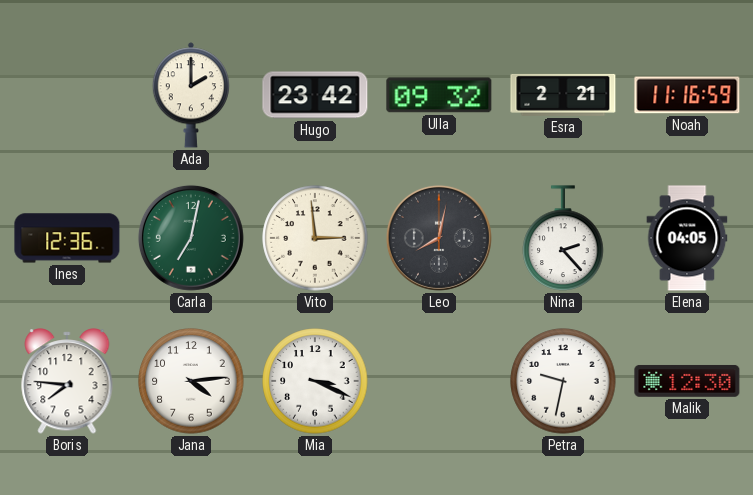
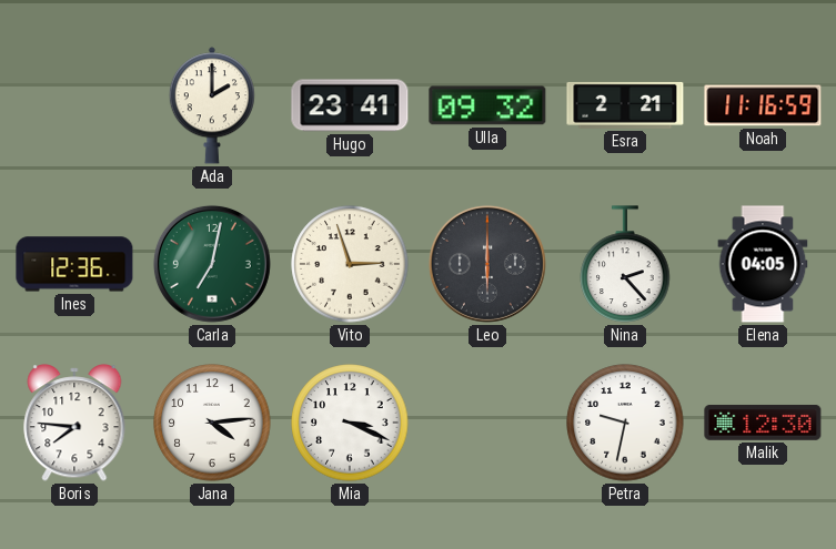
Hugo: 23:42 -> 23:41 (350, 105)
Vito: 2:59 -> 2:57 (350, 264)
Leo: 8:02 -> 6:00 (487, 264)
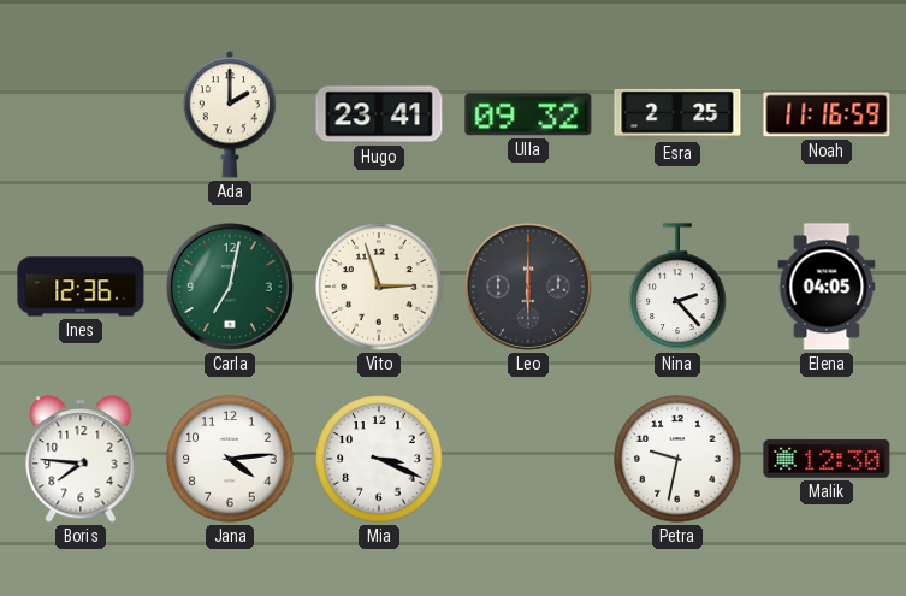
Esra: 2:21 -> 2:25 (677, 114)
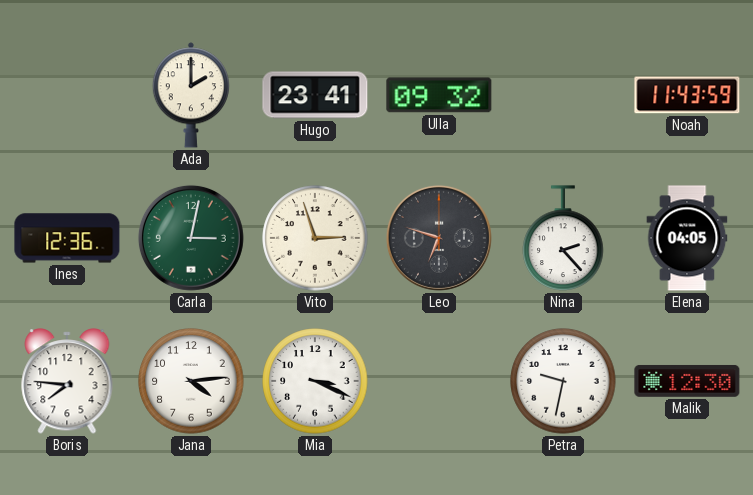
Esra: 2:25 -> none (677, 114)
Noah: 11:16 -> 11:43 (687, 95)
Carla: 7:02 -> 3:02 (191, 238)
Leo: 6:00 -> 6:48 (439, 238)
